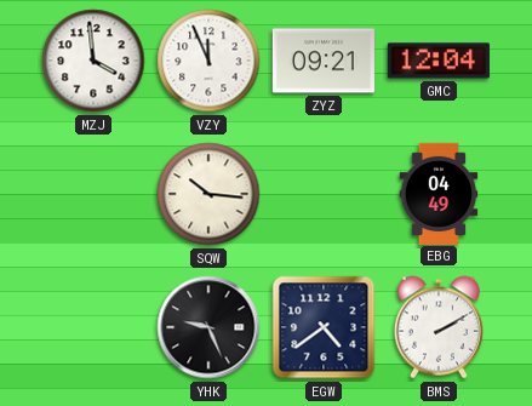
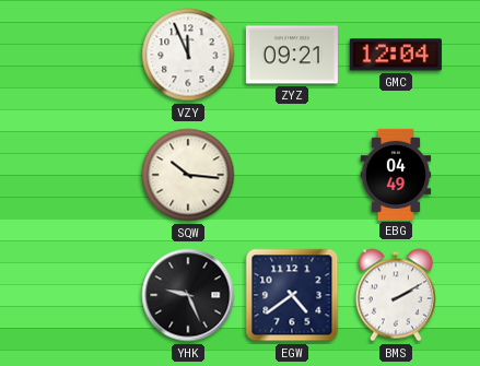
MZJ: 3:59 -> none (93, 61)
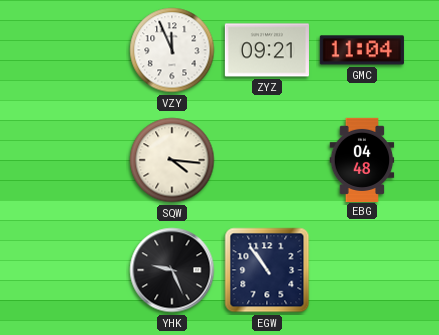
GMC: 12:04 -> 11:04 (362, 50)
SQW: 10:16 -> 4:16 (172, 160)
EBG: 04:49 -> 04:48 (362, 159)
EGW: 4:39 -> 10:54 (267, 270)
BMS: 2:10 -> none (396, 295)
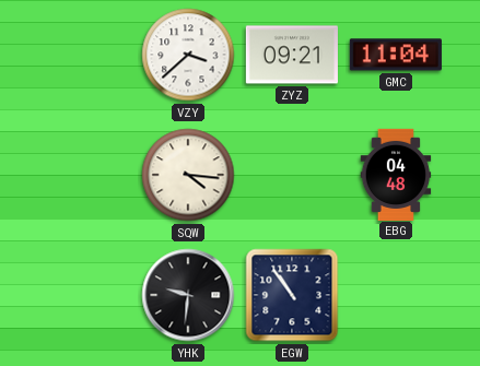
VZY: 11:56 -> 3:38 (188, 55)
YHK: 9:26 -> 9:31 (188, 295)
